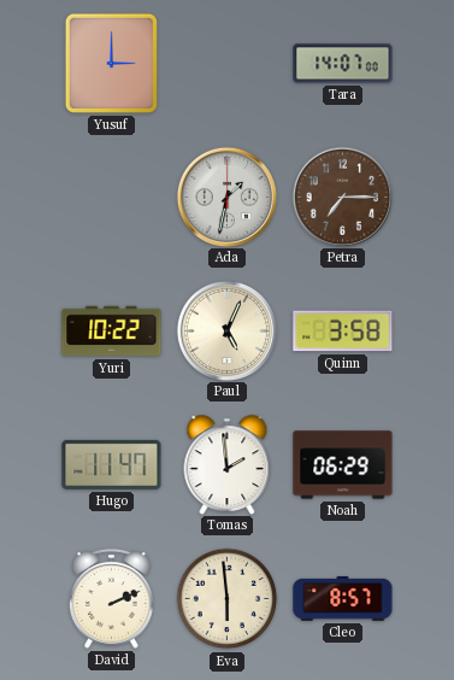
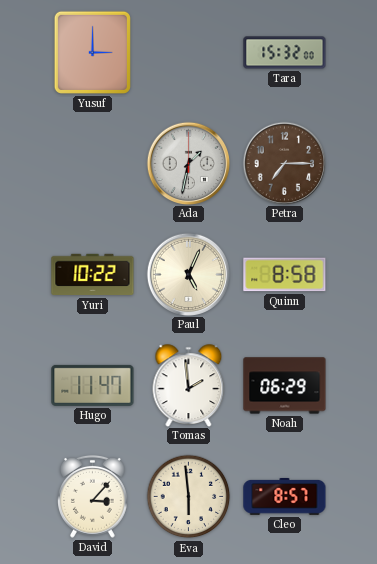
Tara: 14:07 -> 15:32 (285, 53)
Quinn: 3:58 -> 8:58 (285, 275)
David: 2:11 -> 3:07 (93, 496)
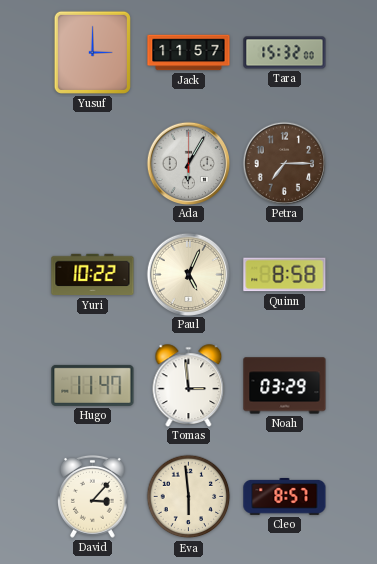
Jack: none -> 11:57 (189, 53)
Ada: 1:32 -> 6:05 (188, 163)
Tomas: 1:59 -> 2:59 (189, 385)
Noah: 06:29 -> 03:29 (285, 386)
